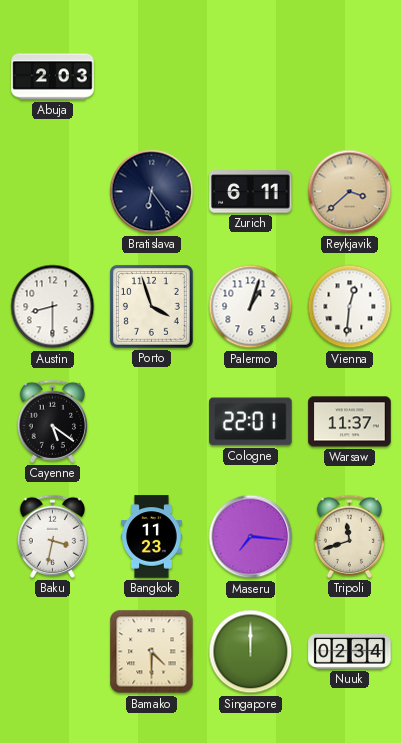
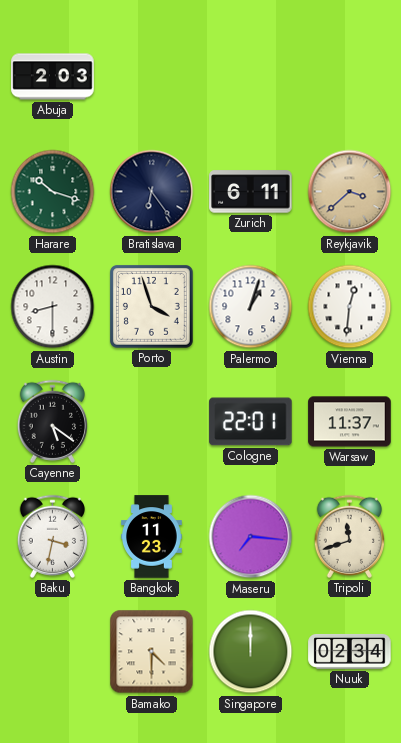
Harare: none -> 10:18 (53, 192)
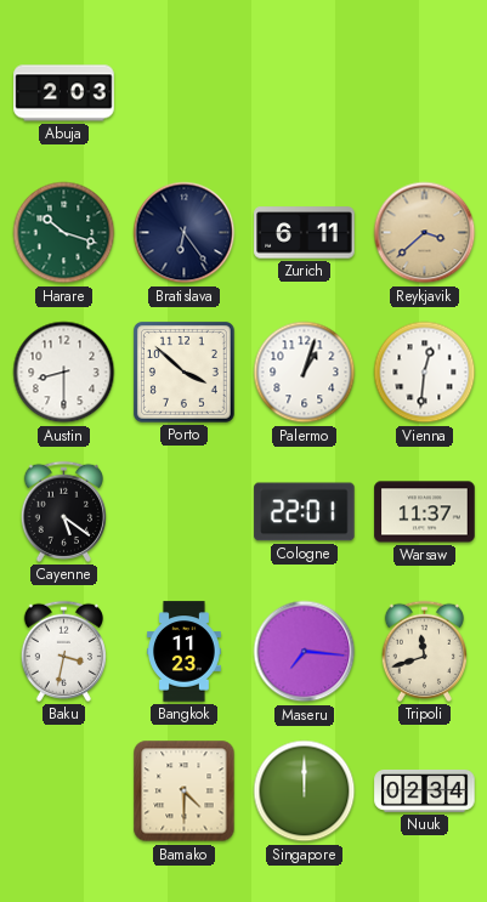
Porto: 3:57 -> 3:52 (183, 371)
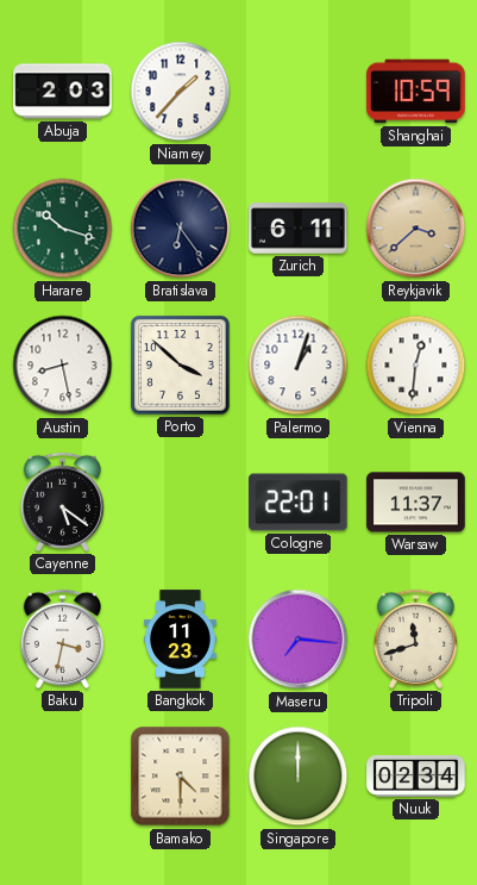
Niamey: none -> 1:37 (181, 92)
Shanghai: none -> 10:59 (416, 92)
Austin: 8:30 -> 8:28 (63, 366)
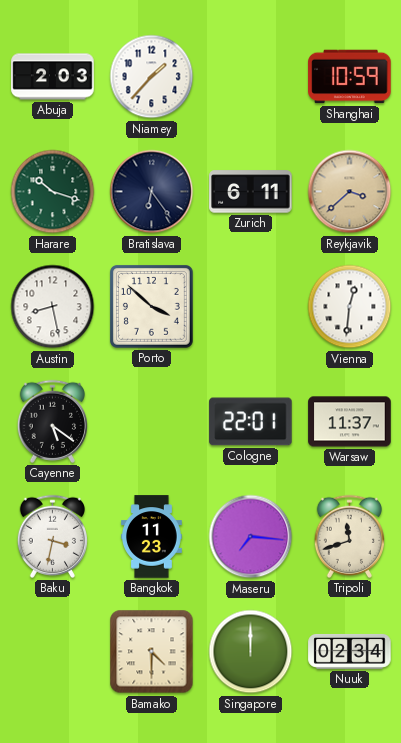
Palermo: 1:03 -> none (299, 366)
